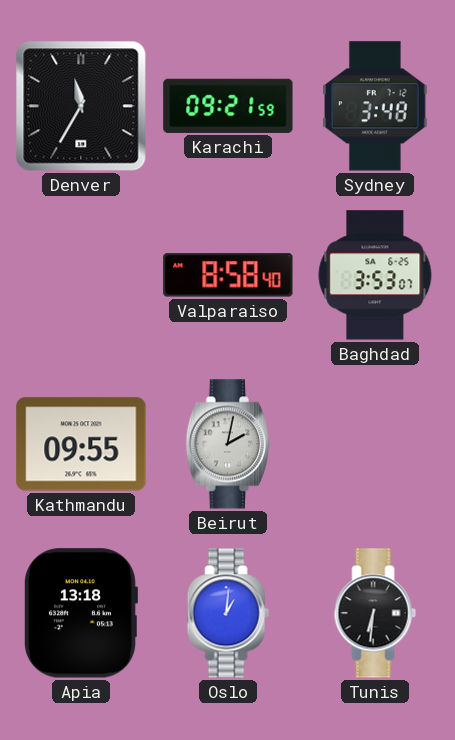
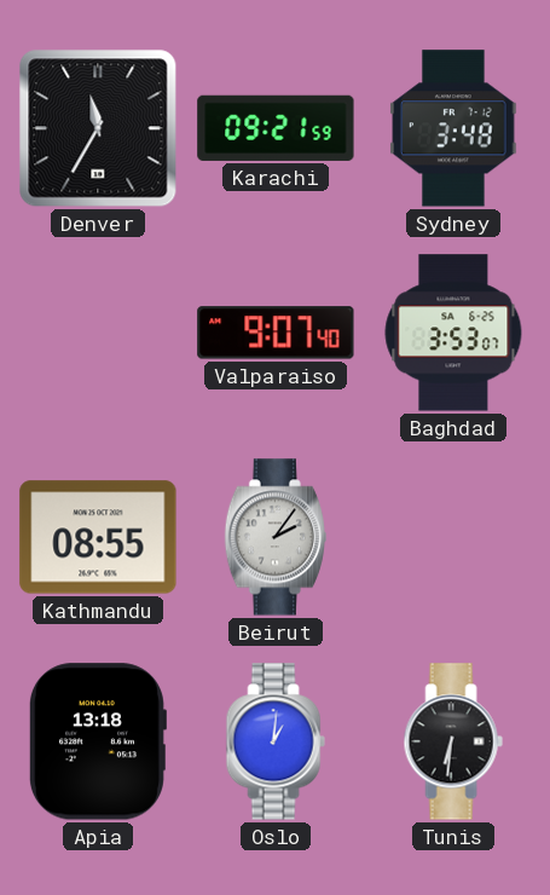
Valparaiso: 8:58 -> 9:07 (276, 333)
Kathmandu: 09:55 -> 08:55 (98, 537)
Beirut: 2:02 -> 2:06 (276, 537)
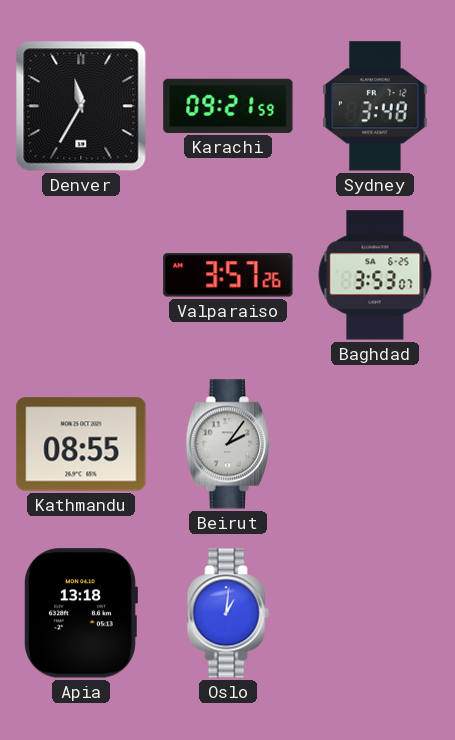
Valparaiso: 9:07 -> 3:57 (228, 275)
Tunis: 6:31 -> none (453, 741)
